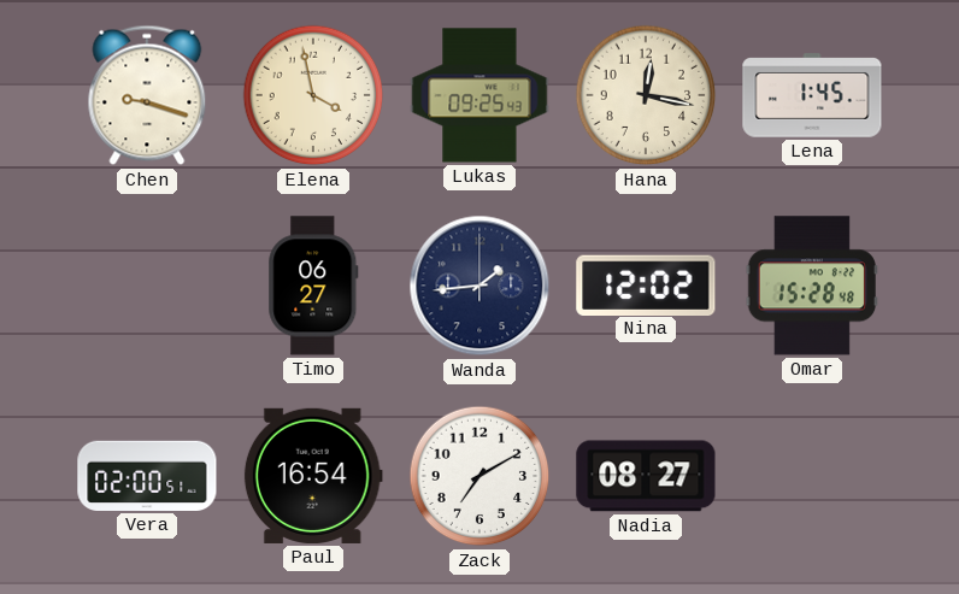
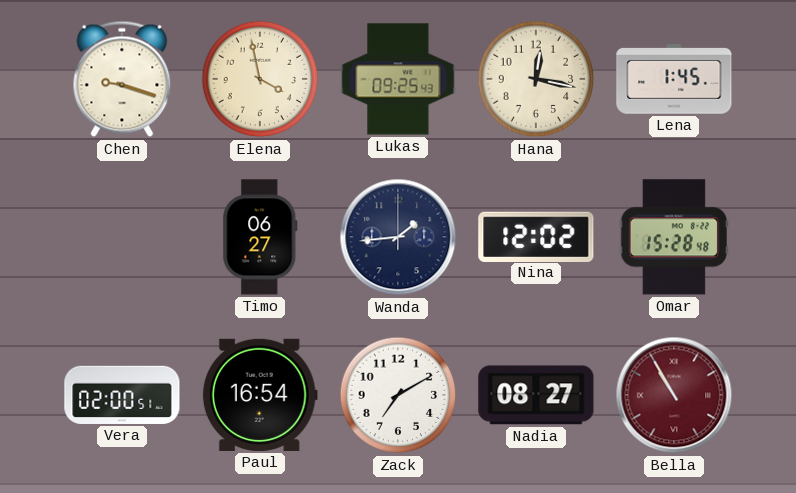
Bella: none -> 10:55 (674, 395)
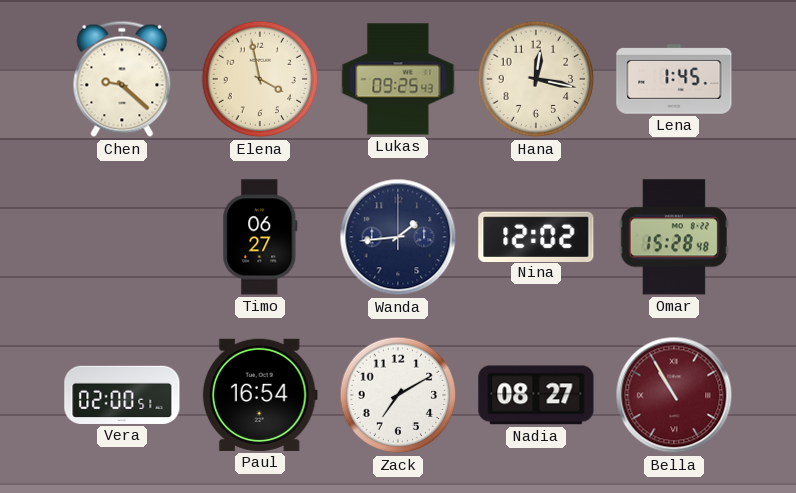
Chen: 9:18 -> 9:22 (122, 79)
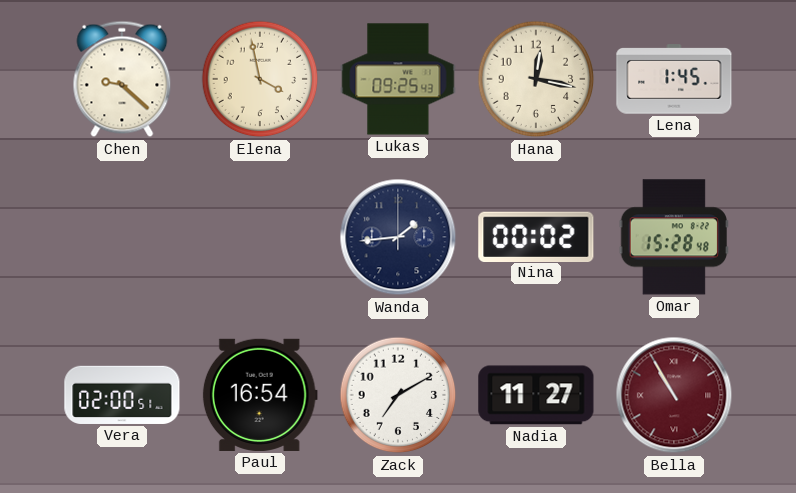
Timo: 06:27 -> none (260, 237)
Nina: 12:02 -> 00:02 (536, 236)
Nadia: 08:27 -> 11:27 (536, 395)
